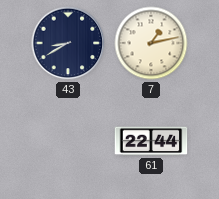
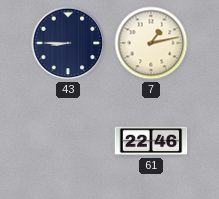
43: 8:40 -> 8:45 (68, 43)
61: 22:44 -> 22:46 (151, 141)
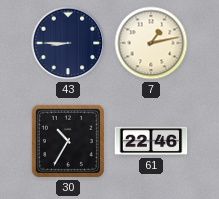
30: none -> 10:35 (68, 141)
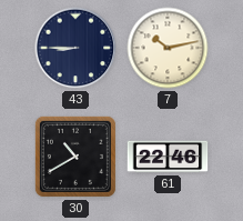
7: 1:13 -> 10:13 (168, 48)
30: 10:35 -> 10:40 (75, 157)
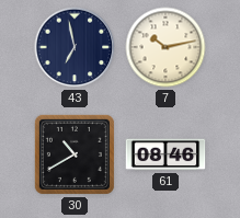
43: 8:45 -> 6:58 (75, 47)
61: 22:46 -> 08:46 (165, 154)
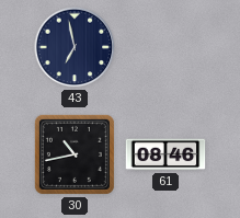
7: 10:13 -> none (165, 47)
30: 10:40 -> 10:43 (75, 154)
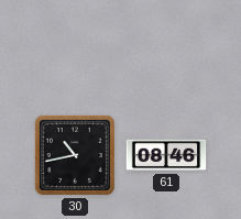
43: 6:58 -> none (75, 47)
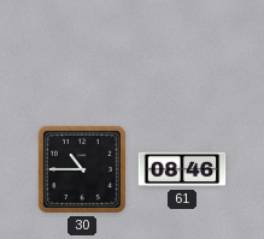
30: 10:43 -> 10:45 (82, 169)
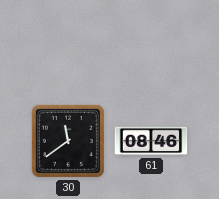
30: 10:45 -> 11:39 (68, 141)
